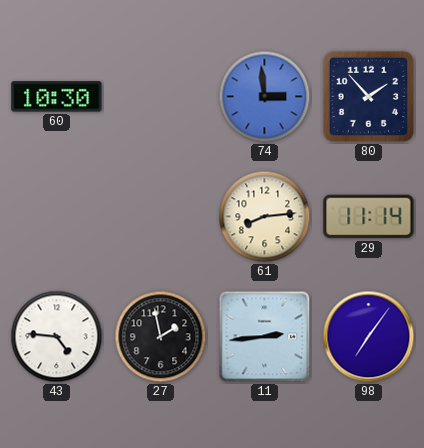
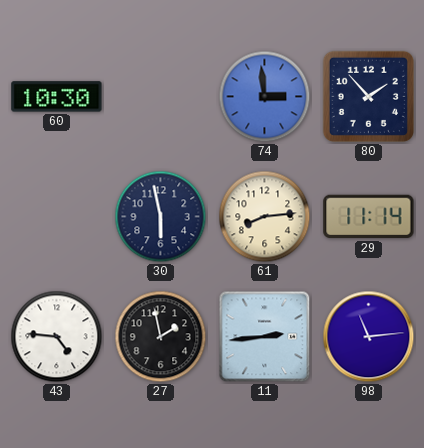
30: none -> 5:58 (161, 217)
98: 7:06 -> 11:14 (369, 337)
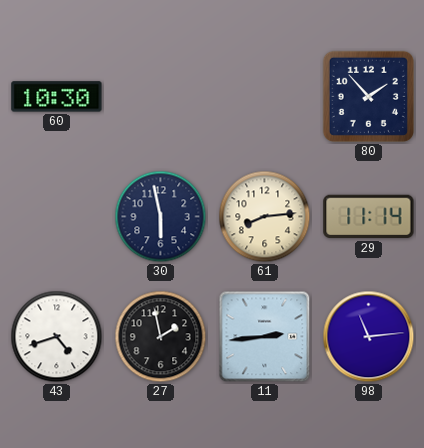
74: 2:59 -> none (265, 97)
43: 4:46 -> 4:42 (57, 337)
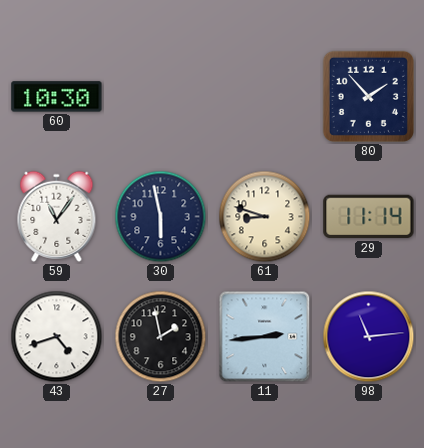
59: none -> 11:06 (57, 216)
61: 8:14 -> 8:48 (265, 217)
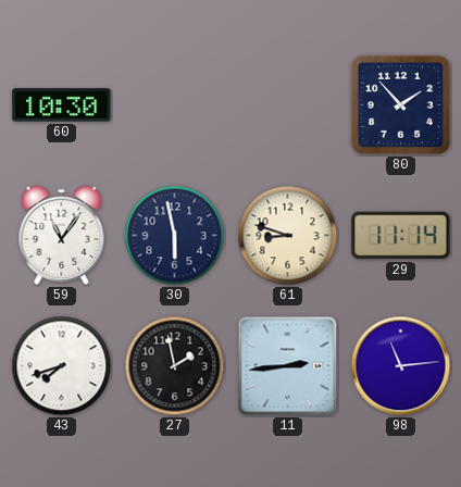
43: 4:42 -> 7:42 (62, 366)
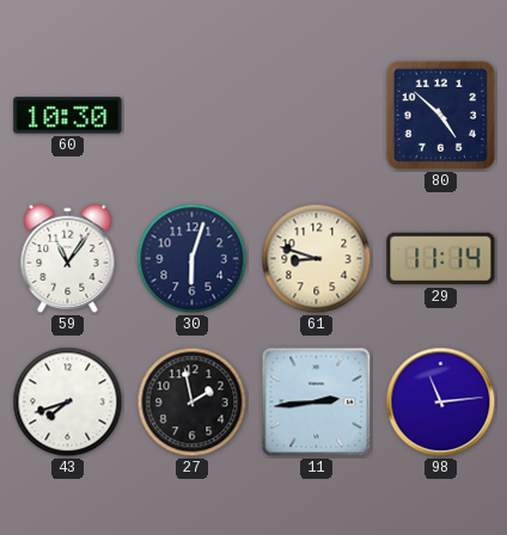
80: 1:53 -> 4:52 (440, 115)
30: 5:58 -> 6:03 (193, 259)
